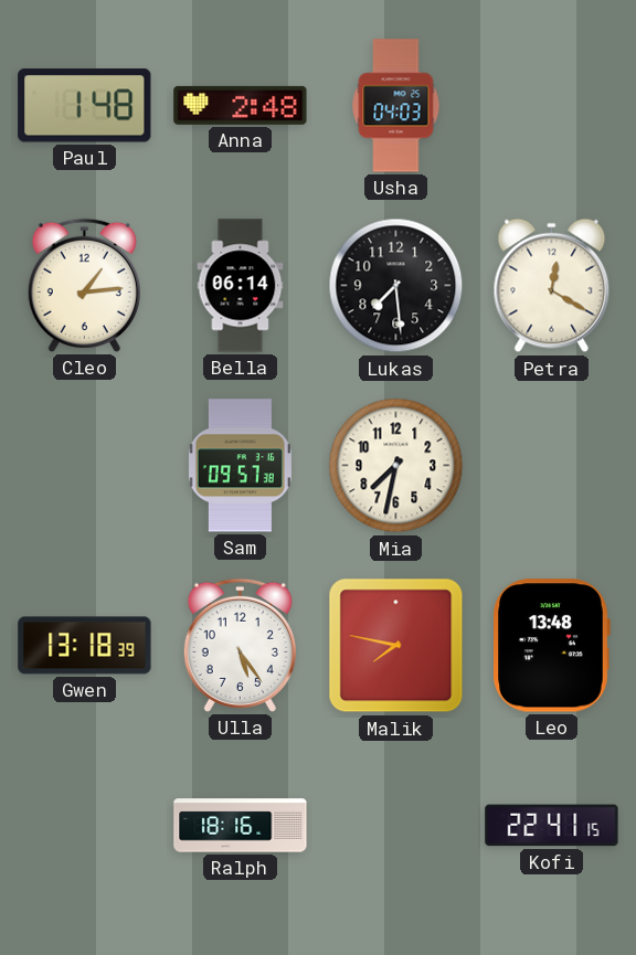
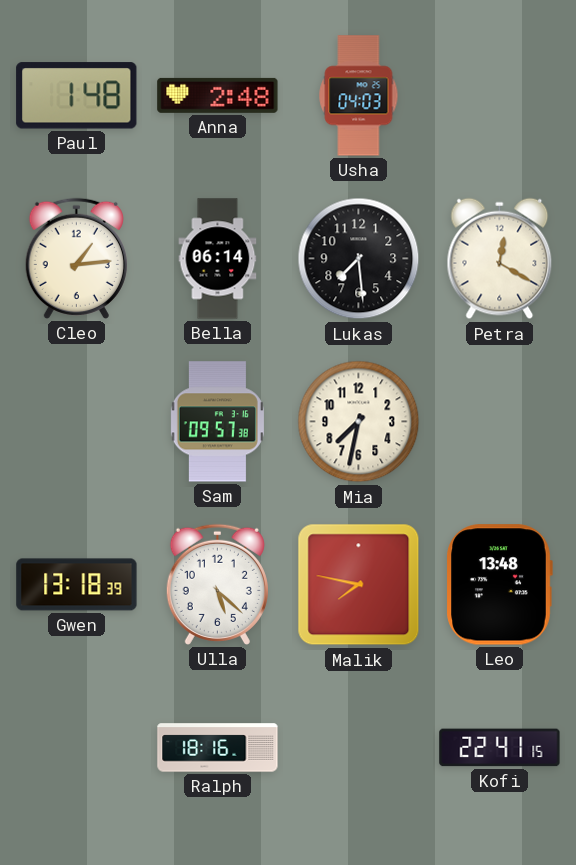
Ulla: 5:24 -> 5:22 (217, 584)
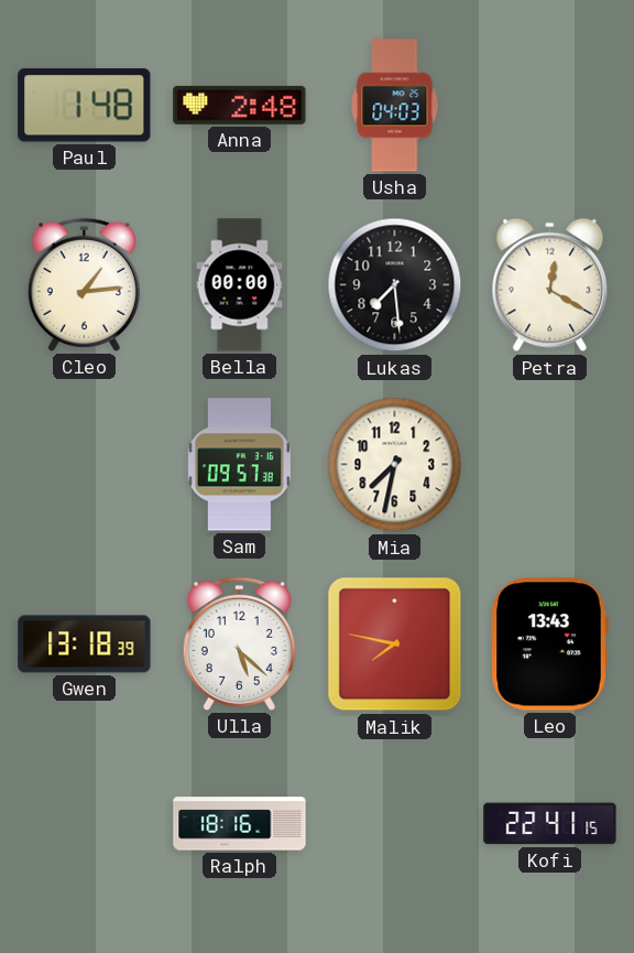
Bella: 06:14 -> 00:00 (240, 285)
Leo: 13:48 -> 13:43 (549, 645)
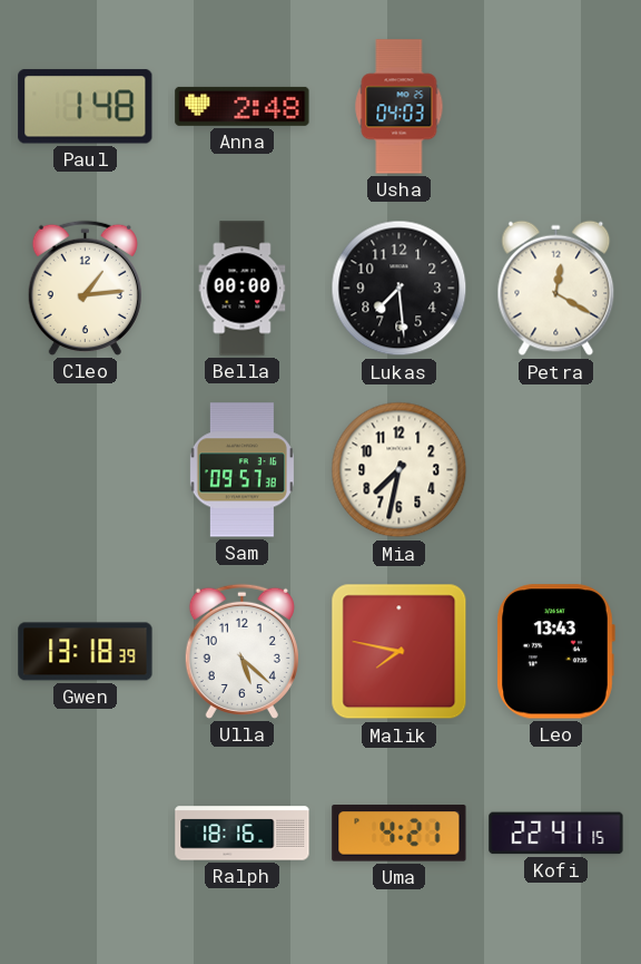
Uma: none -> 4:21 (400, 834)
